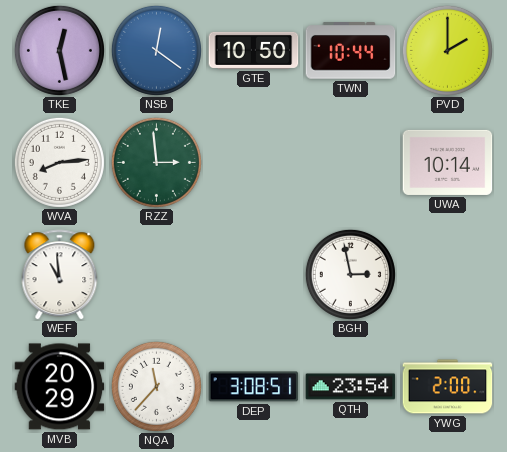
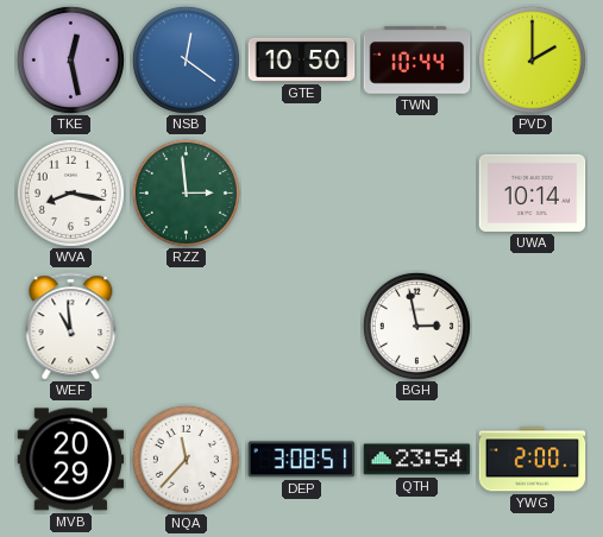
WVA: 8:14 -> 8:17 (70, 192)
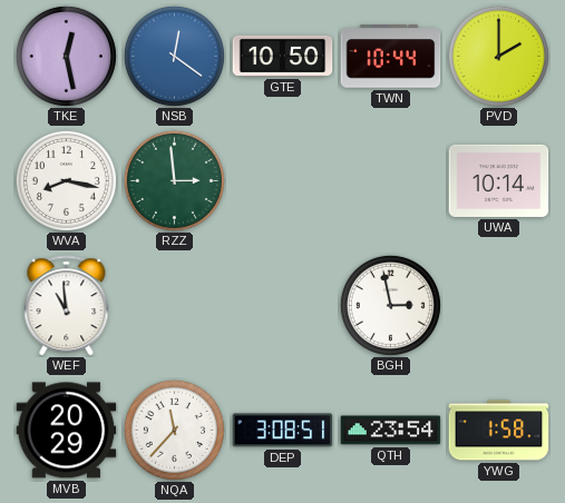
YWG: 2:00 -> 1:58 (499, 431)
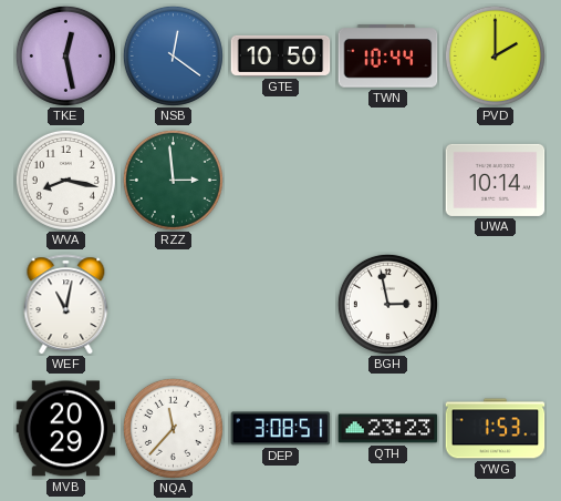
WEF: 10:59 -> 11:02 (66, 305)
QTH: 23:54 -> 23:23 (388, 429)
YWG: 1:58 -> 1:53 (496, 429)
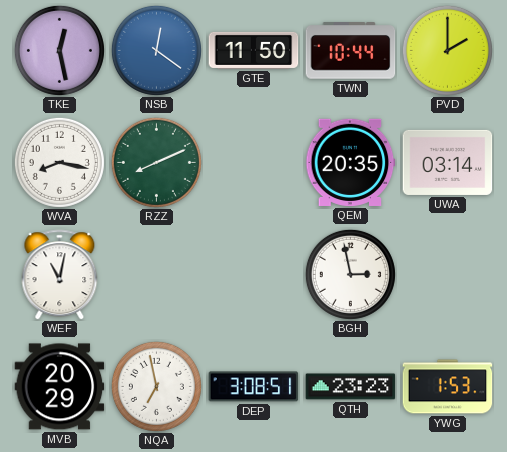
GTE: 10:50 -> 11:50 (254, 50)
RZZ: 2:59 -> 8:11 (156, 162)
QEM: none -> 20:35 (351, 162)
UWA: 10:14 -> 03:14 (448, 162)
NQA: 11:37 -> 6:58 (156, 386)
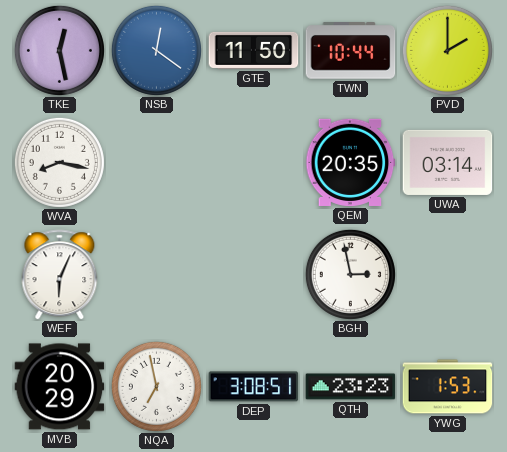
RZZ: 8:11 -> none (156, 162)
WEF: 11:02 -> 6:04 (60, 275)
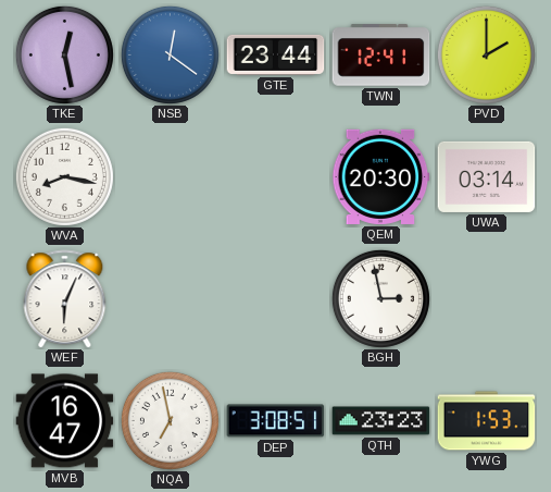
GTE: 11:50 -> 23:44 (276, 54)
TWN: 10:44 -> 12:41 (381, 56)
QEM: 20:35 -> 20:30 (381, 176)
MVB: 20:29 -> 16:47 (65, 421)
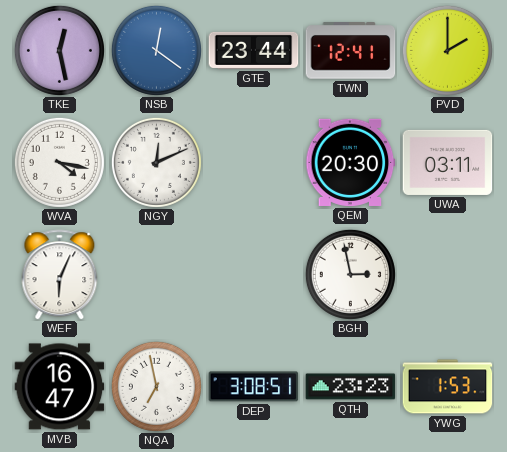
WVA: 8:17 -> 4:17 (59, 162)
NGY: none -> 12:11 (156, 162)
UWA: 03:14 -> 03:11 (448, 162)
